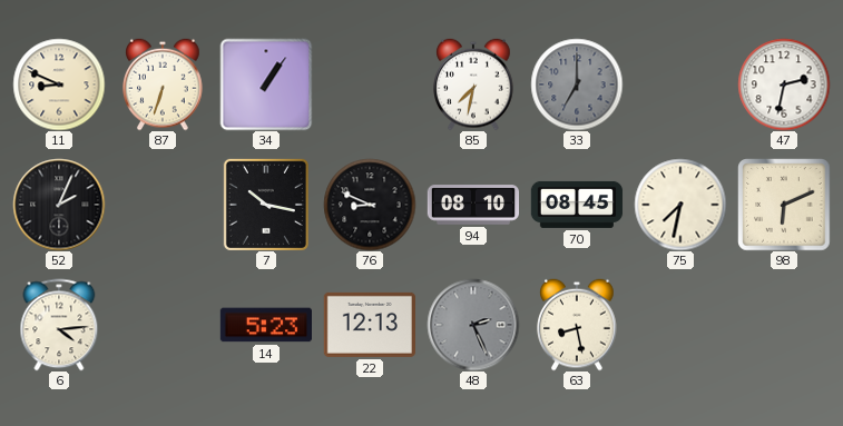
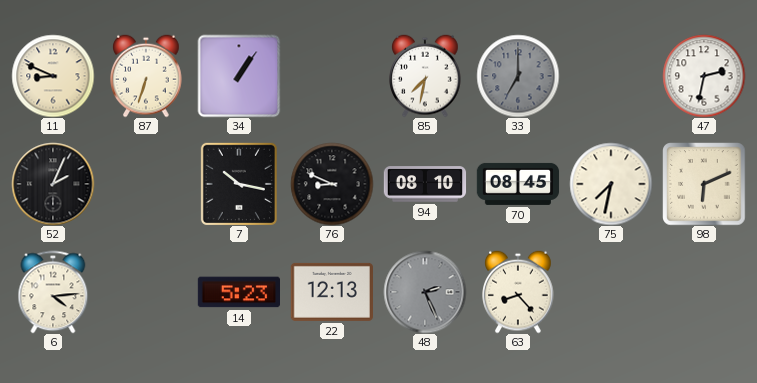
63: 8:28 -> 8:23 (518, 292)
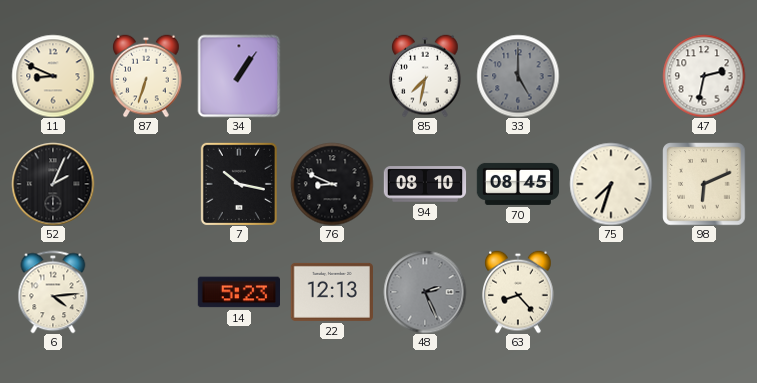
33: 7:00 -> 5:00 (518, 76)
75: 7:32 -> 7:33 (611, 184)
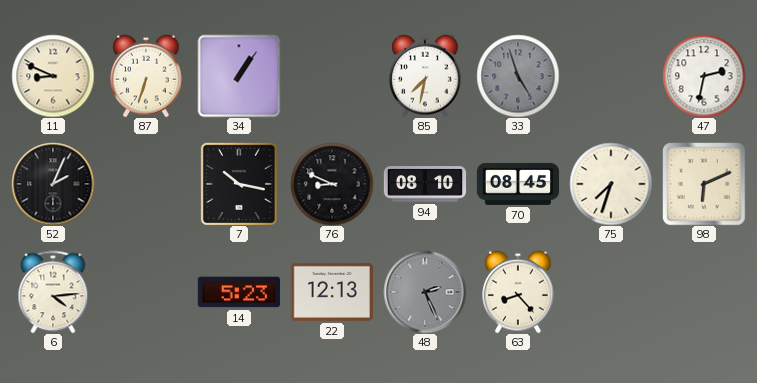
33: 5:00 -> 4:57 (518, 76)
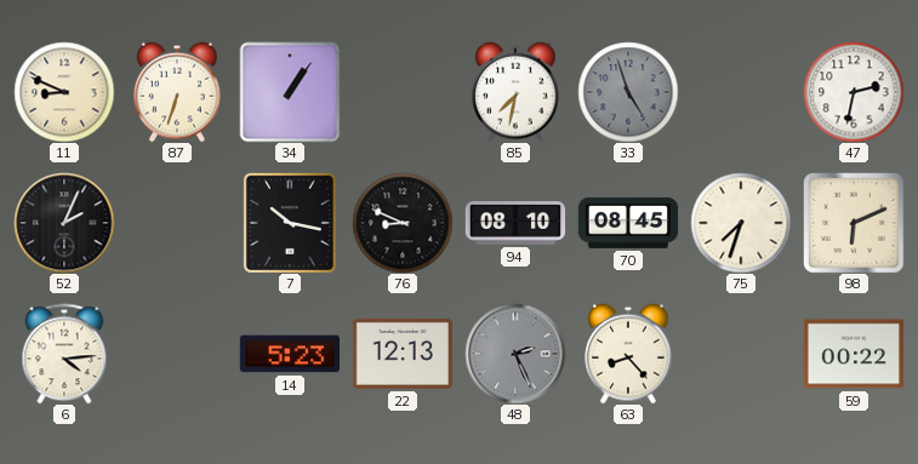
59: none -> 00:22 (853, 354)
